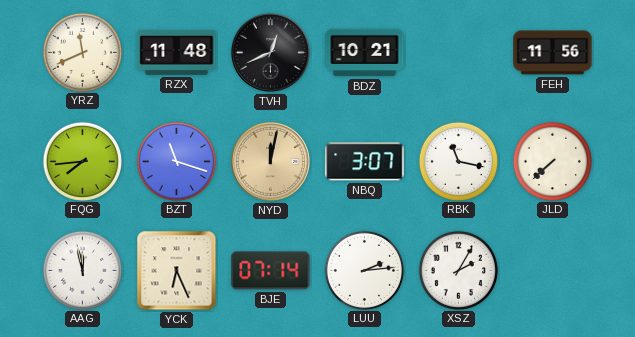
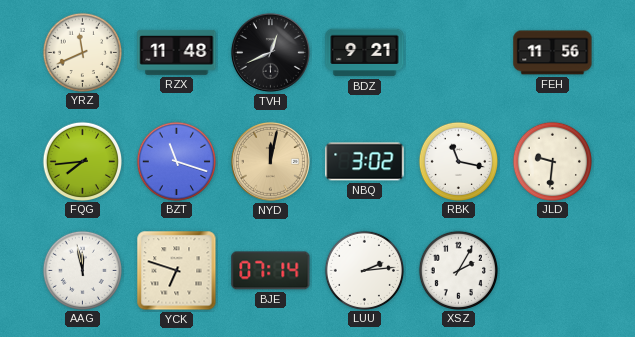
BDZ: 10:21 -> 9:21 (365, 53)
NBQ: 3:07 -> 3:02 (365, 162)
JLD: 7:38 -> 9:31 (552, 161)
YCK: 6:26 -> 6:48 (177, 271)
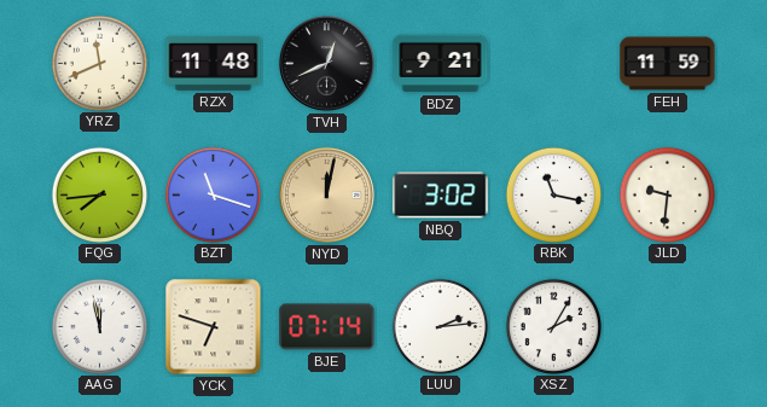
FEH: 11:56 -> 11:59 (668, 64)
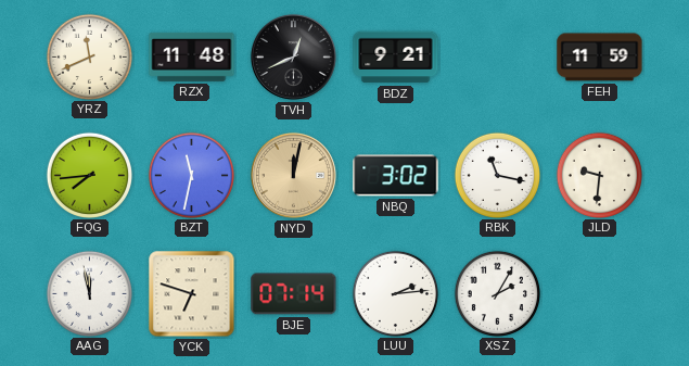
BZT: 11:18 -> 11:32 (191, 175)
